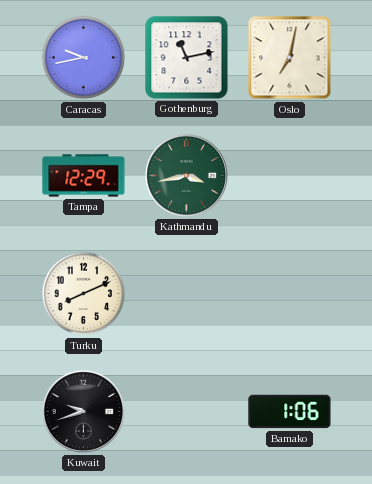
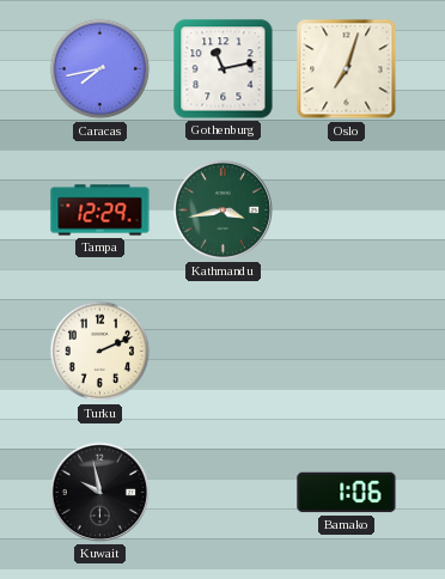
Caracas: 9:43 -> 7:43 (100, 69)
Oslo: 7:02 -> 7:03 (347, 69)
Turku: 8:11 -> 2:11 (100, 352)
Kuwait: 9:42 -> 9:58 (99, 492)
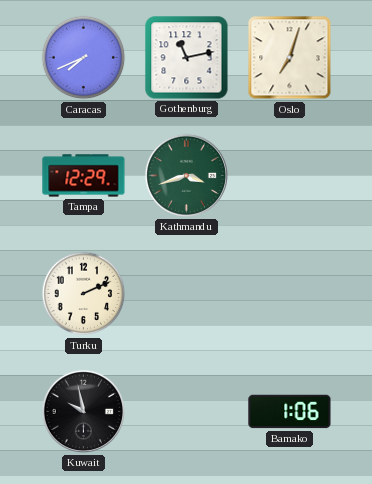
Caracas: 7:43 -> 7:41 (84, 58)
Kathmandu: 3:43 -> 3:42 (186, 175)
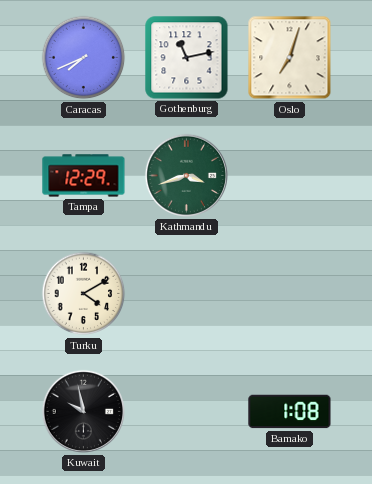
Turku: 2:11 -> 4:10 (84, 294)
Bamako: 1:06 -> 1:08 (290, 412)
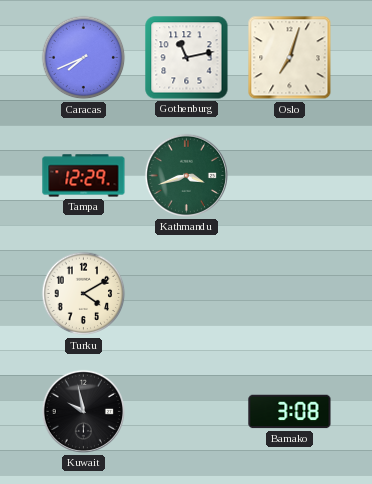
Bamako: 1:08 -> 3:08 (290, 412)
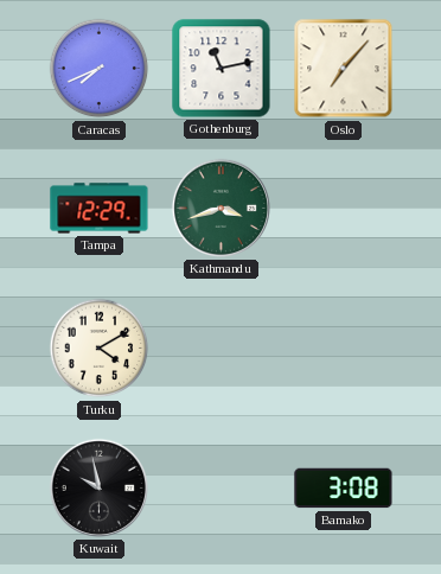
Oslo: 7:03 -> 7:07 (344, 69)
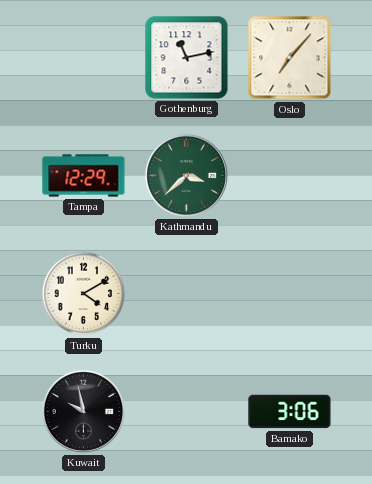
Caracas: 7:41 -> none (100, 69)
Kathmandu: 3:42 -> 3:38 (186, 175)
Bamako: 3:08 -> 3:06 (290, 412)
